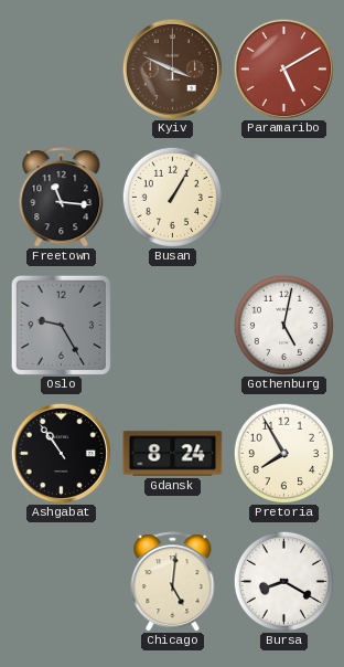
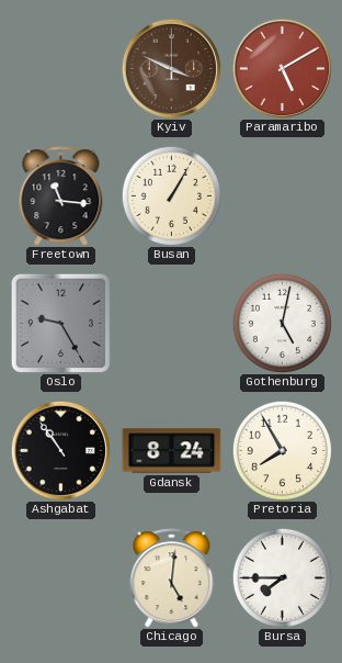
Bursa: 8:20 -> 7:45 (282, 577)
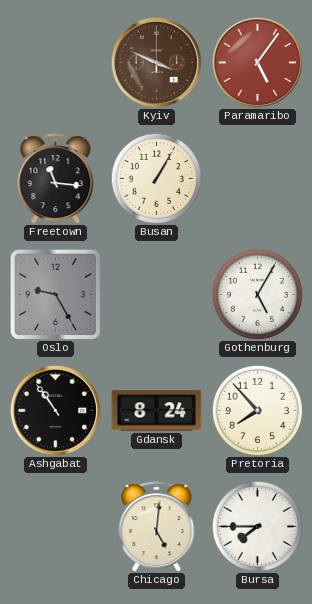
Paramaribo: 5:10 -> 5:06 (257, 62)
Gothenburg: 5:02 -> 5:05 (257, 294)
Pretoria: 7:55 -> 7:53 (257, 410)
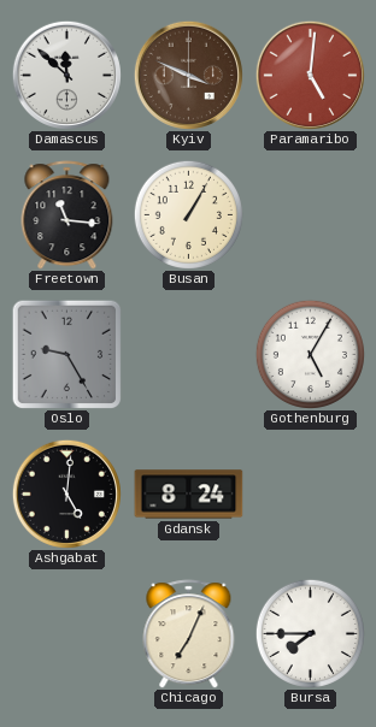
Damascus: none -> 11:52 (66, 75)
Paramaribo: 5:06 -> 5:01 (310, 75)
Ashgabat: 10:54 -> 5:01 (66, 493)
Pretoria: 7:53 -> none (257, 410)
Chicago: 5:01 -> 7:04 (189, 634)
